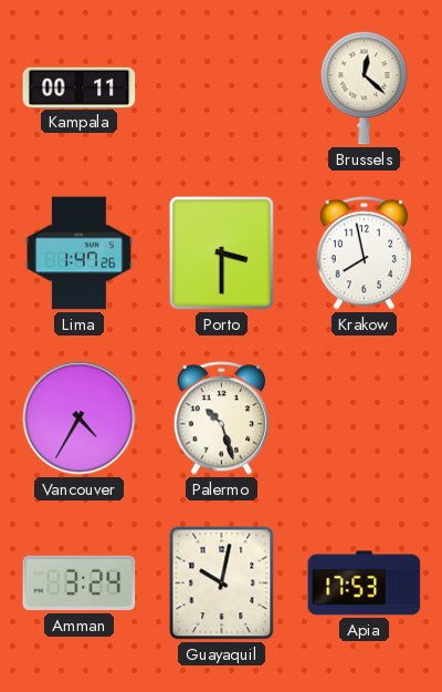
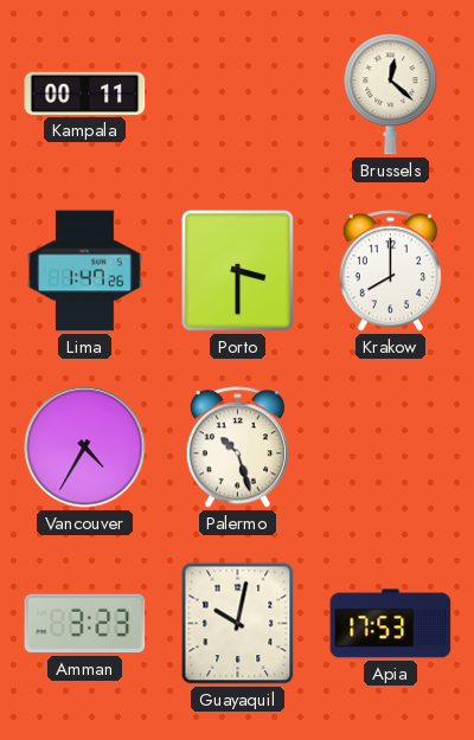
Krakow: 7:58 -> 8:00 (390, 271)
Amman: 3:24 -> 3:23 (85, 624)
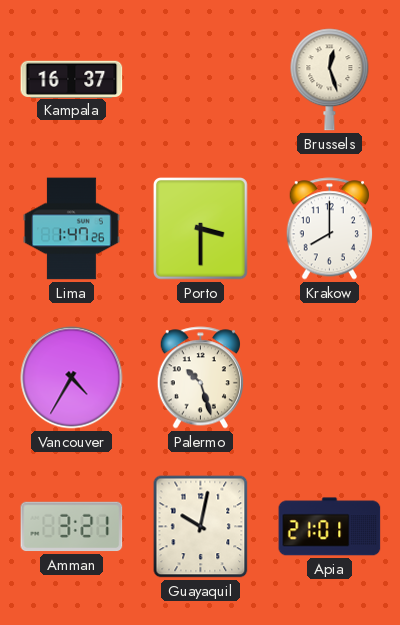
Kampala: 00:11 -> 16:37 (72, 79)
Brussels: 12:22 -> 12:27 (330, 80)
Amman: 3:23 -> 3:21 (72, 527)
Apia: 17:53 -> 21:01 (330, 527)
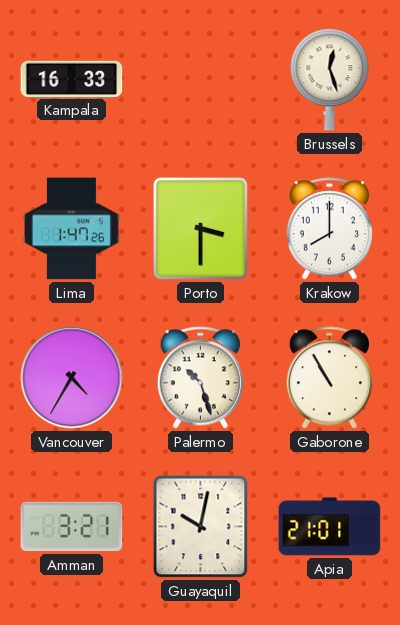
Kampala: 16:37 -> 16:33 (72, 79)
Gaborone: none -> 10:55 (329, 378)
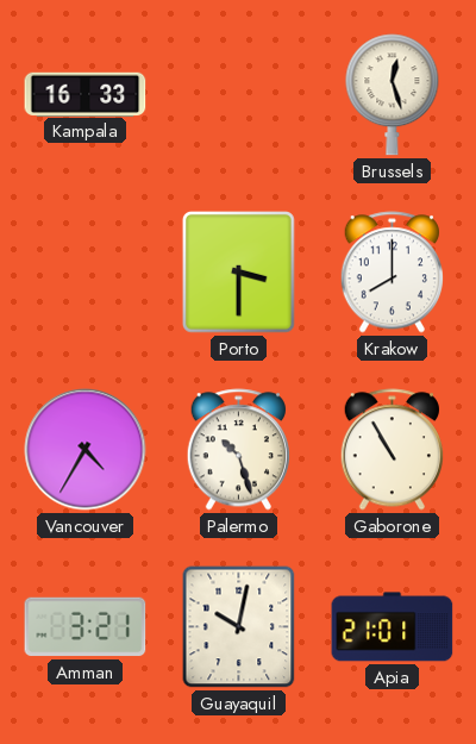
Lima: 1:47 -> none (72, 229)
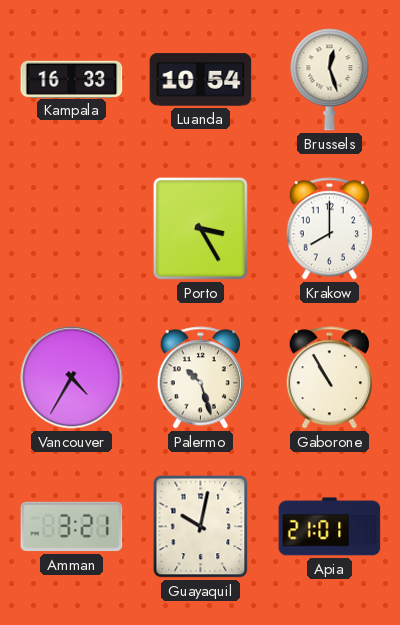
Luanda: none -> 10:54 (201, 80)
Porto: 3:30 -> 3:25 (201, 229)
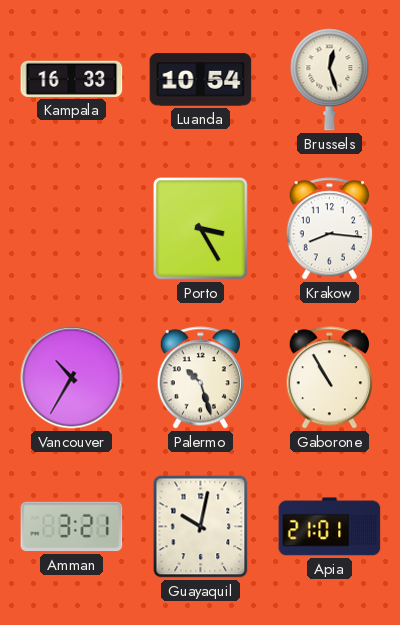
Krakow: 8:00 -> 8:16 (329, 229)
Vancouver: 4:35 -> 10:35 (72, 378)
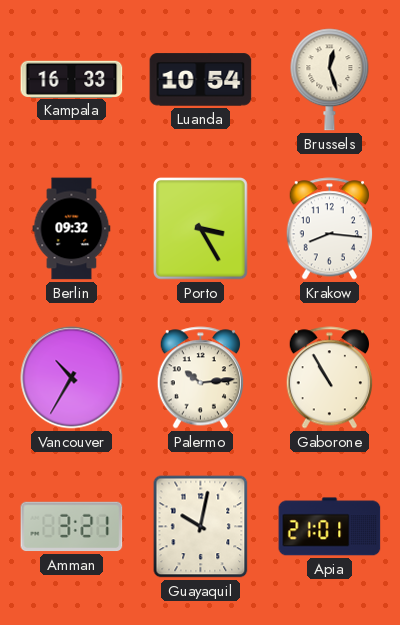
Berlin: none -> 09:32 (72, 229)
Palermo: 10:27 -> 10:14 (200, 378)
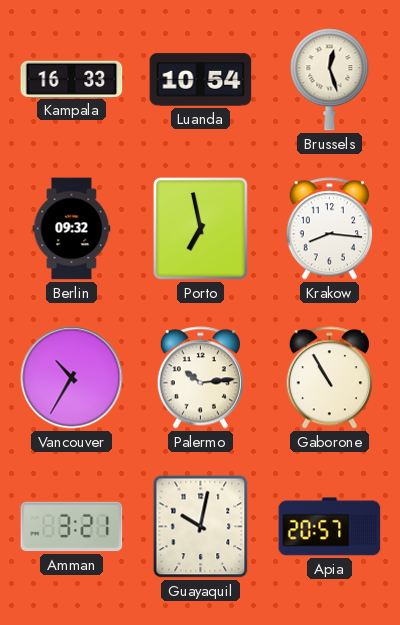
Porto: 3:25 -> 6:58 (201, 229)
Apia: 21:01 -> 20:57 (330, 527)
